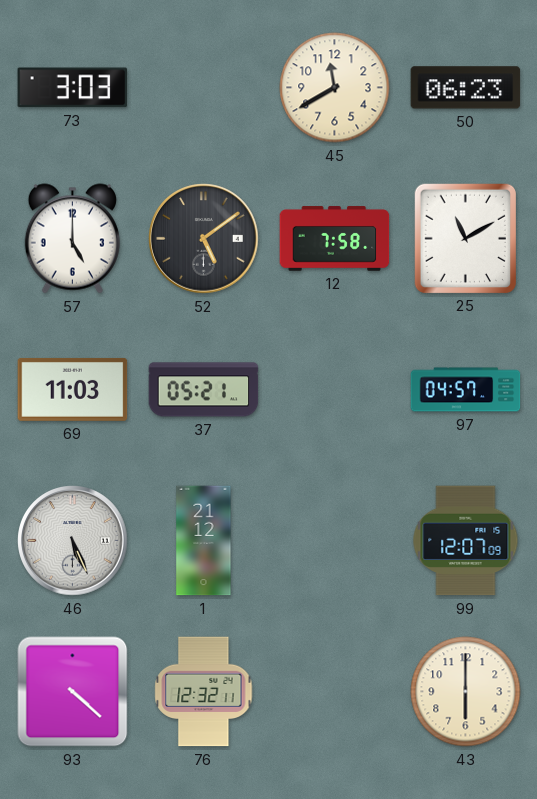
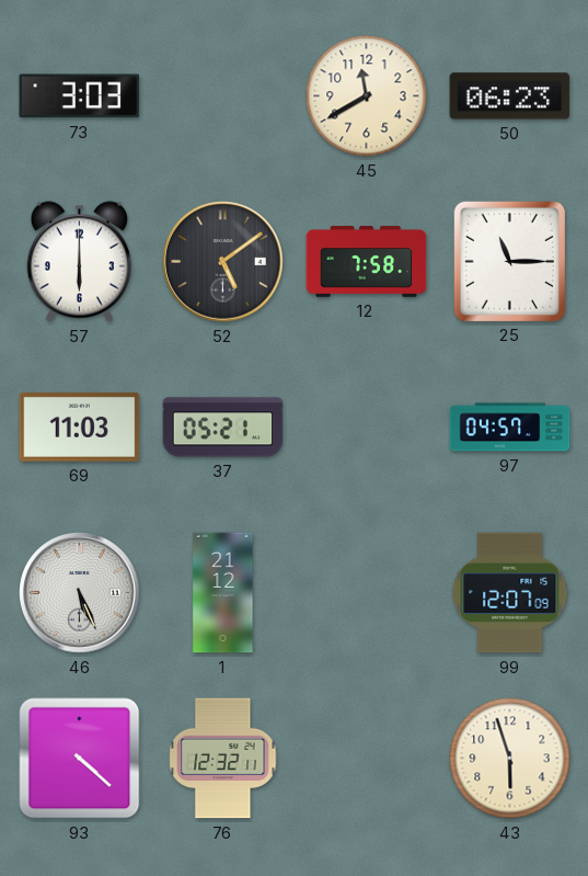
57: 5:00 -> 6:00 (79, 262)
25: 11:10 -> 11:15 (509, 261)
43: 6:00 -> 5:57 (510, 759)
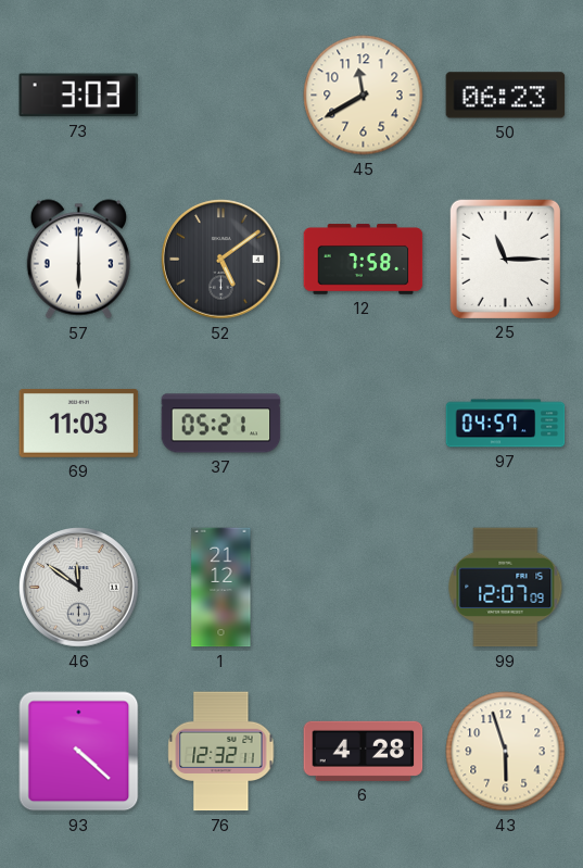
46: 5:26 -> 11:51 (79, 588)
6: none -> 4:28 (364, 751)
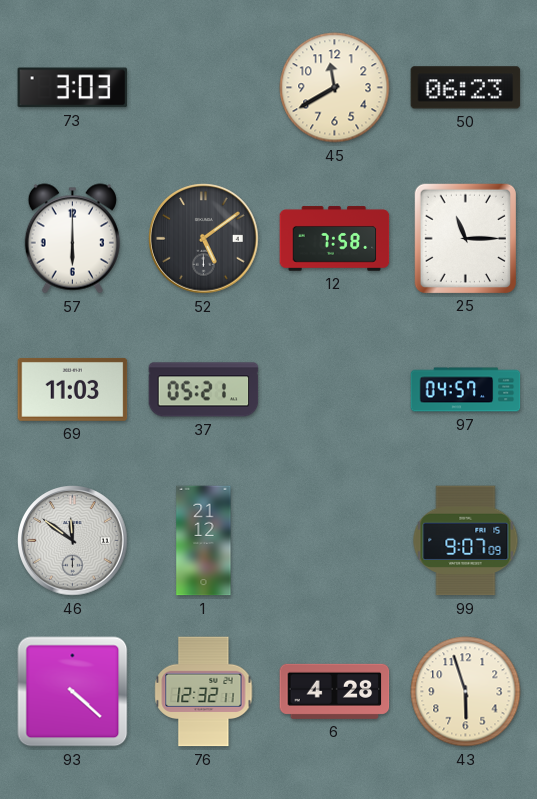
99: 12:07 -> 9:07 (466, 541)
